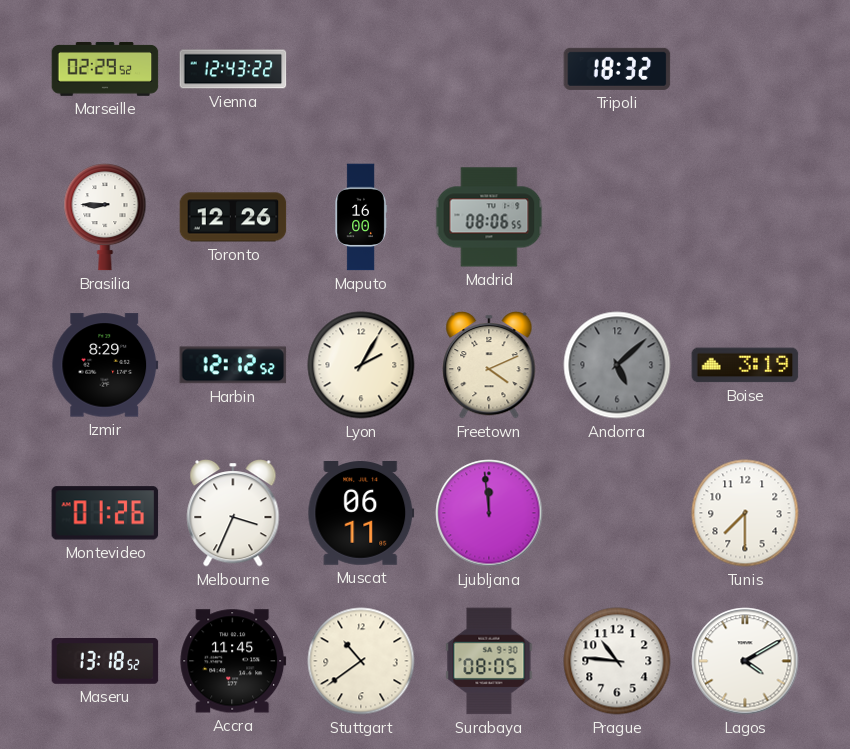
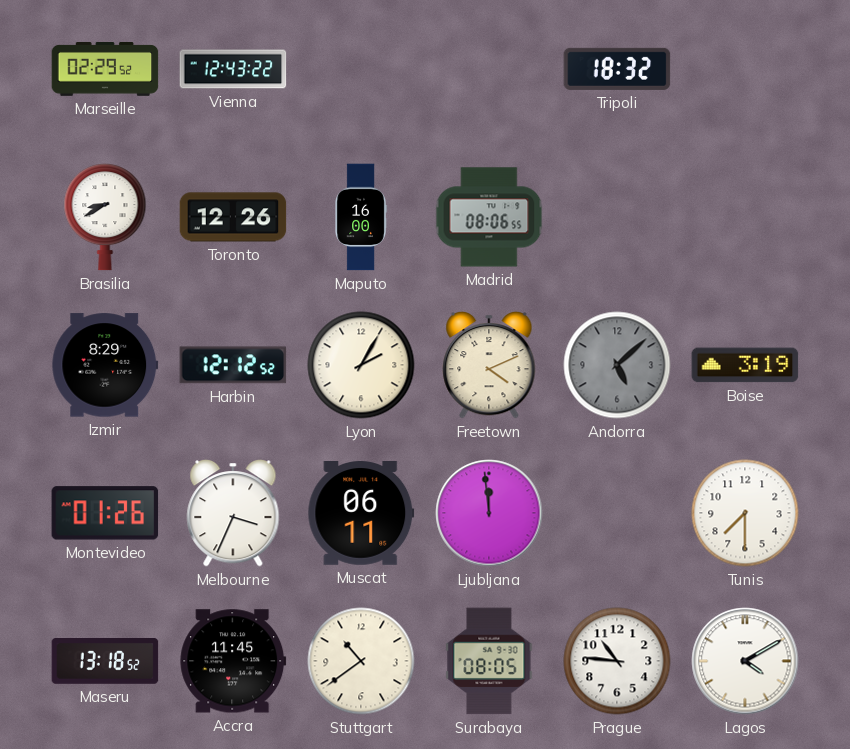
Brasilia: 8:45 -> 8:40 (105, 217)
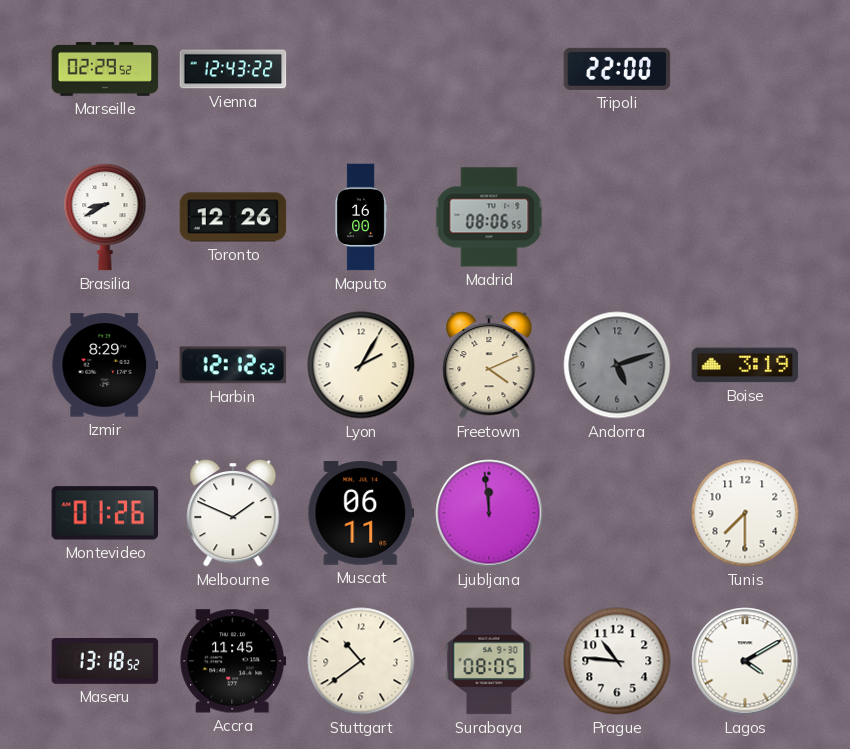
Tripoli: 18:32 -> 22:00 (617, 69)
Andorra: 5:08 -> 5:12 (617, 365)
Melbourne: 3:34 -> 1:49 (233, 514)
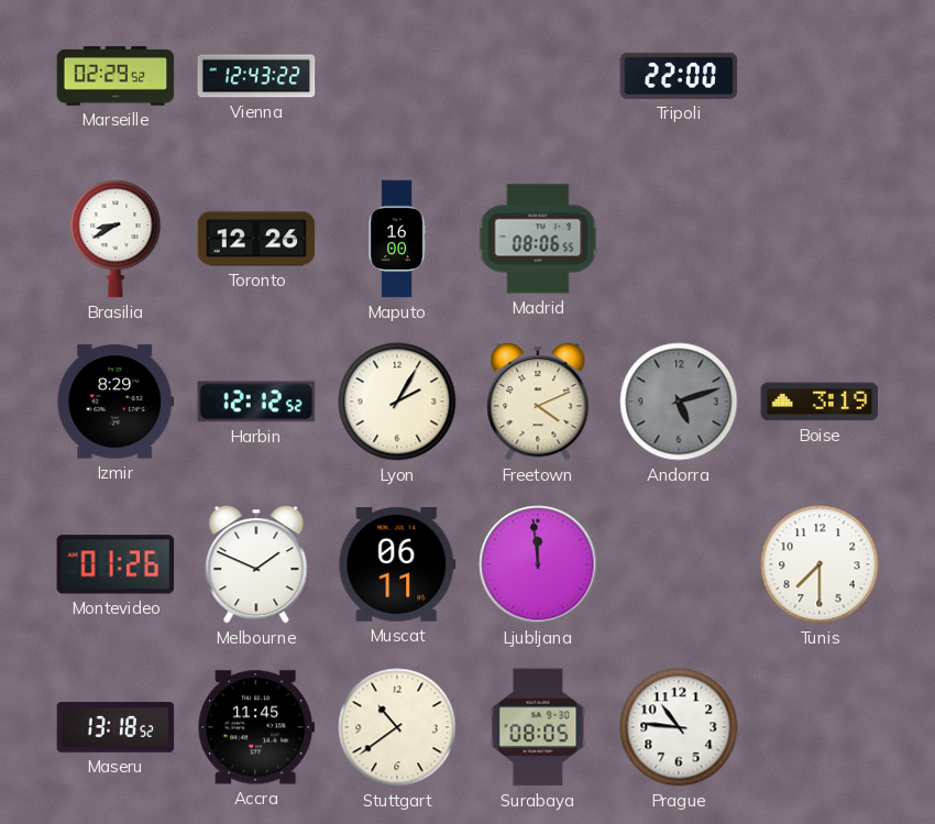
Lagos: 4:10 -> none (745, 661)
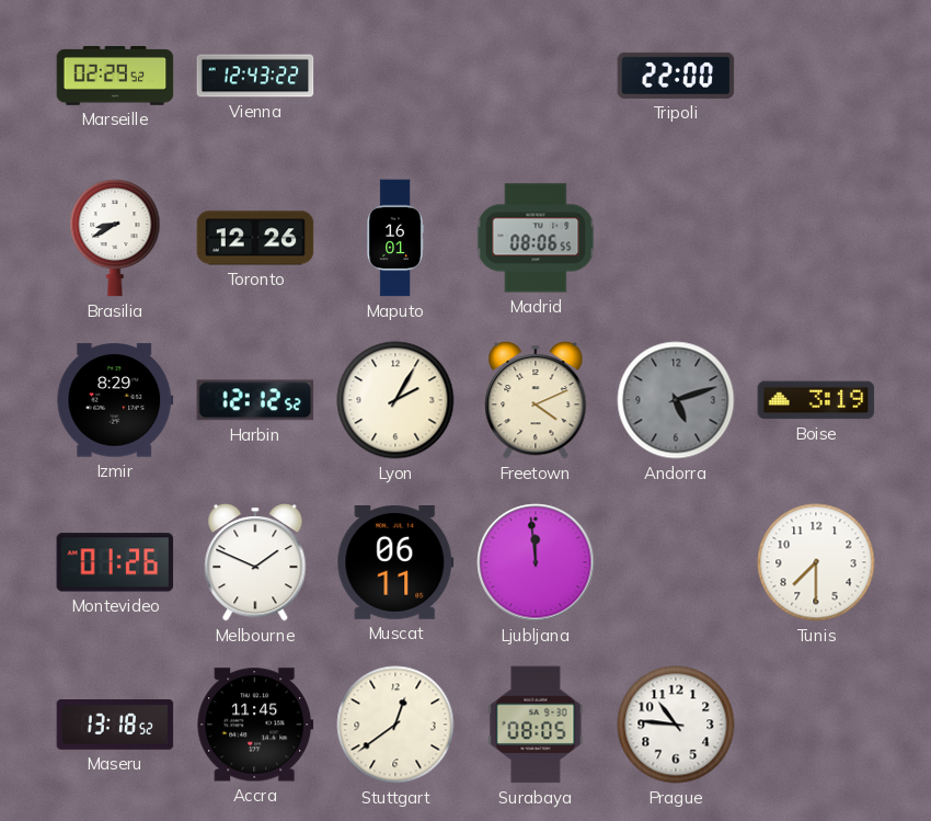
Maputo: 16:00 -> 16:01 (395, 238)
Stuttgart: 10:39 -> 12:39 (395, 725)
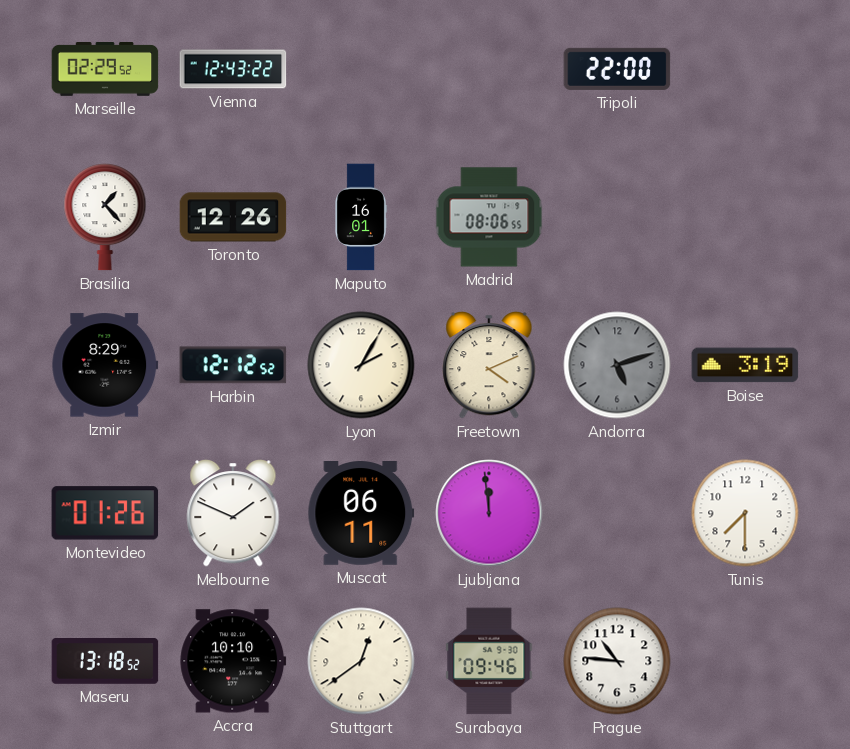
Brasilia: 8:40 -> 1:23 (105, 217)
Accra: 11:45 -> 10:10 (233, 661)
Surabaya: 08:05 -> 09:46 (489, 661)
